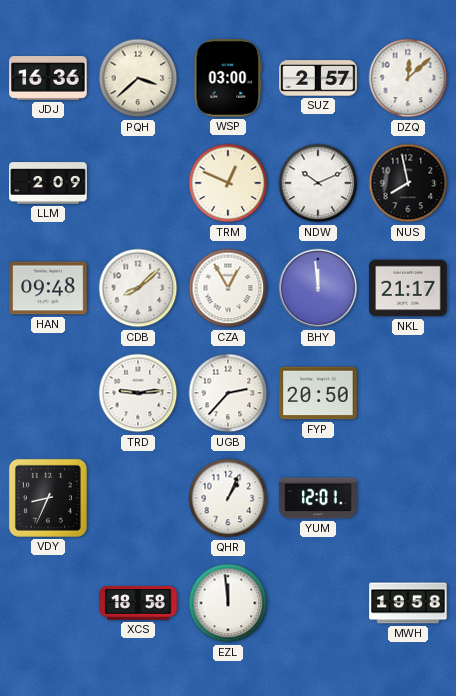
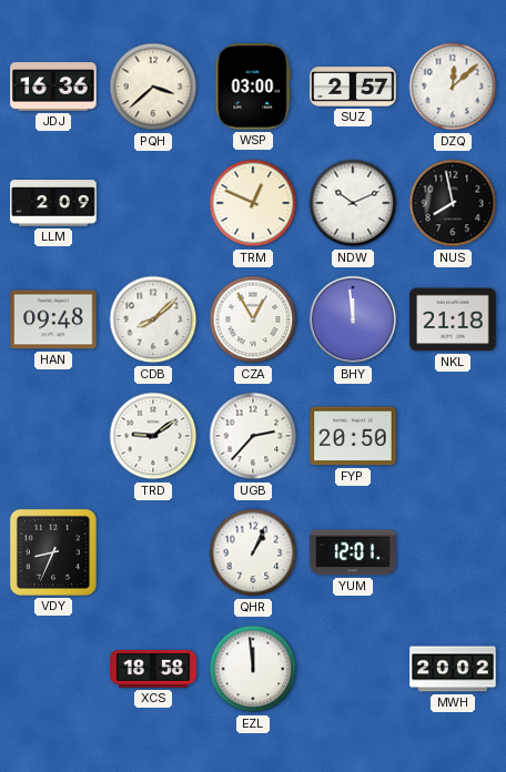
NKL: 21:17 -> 21:18 (453, 319)
TRD: 9:14 -> 9:09 (153, 436)
MWH: 19:58 -> 20:02 (453, 669)
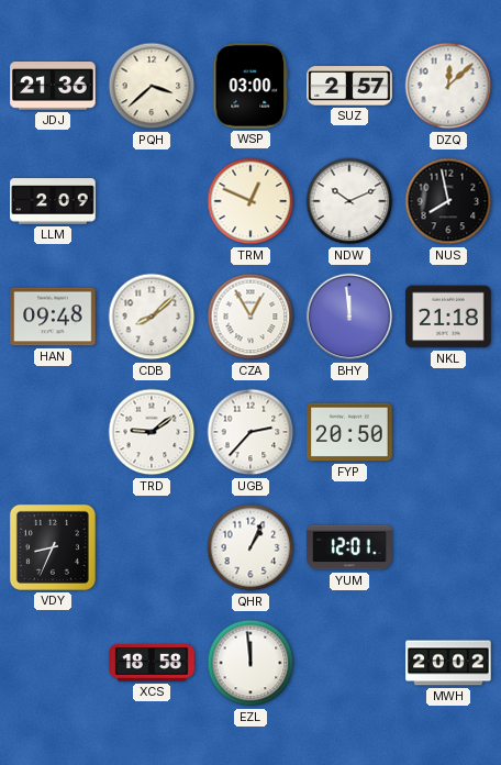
JDJ: 16:36 -> 21:36 (53, 87)
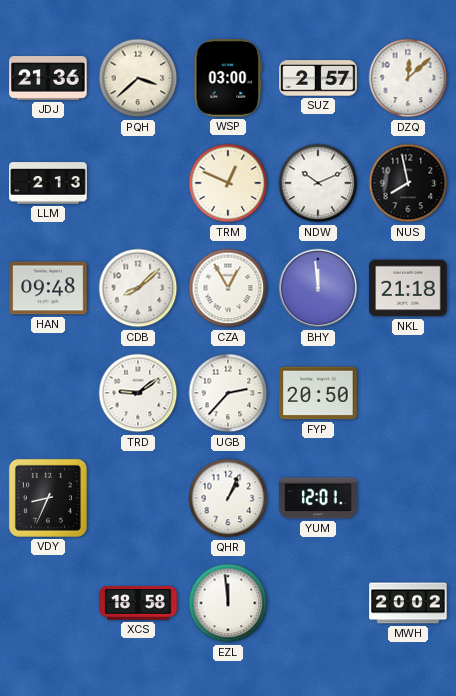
LLM: 2:09 -> 2:13 (48, 183)
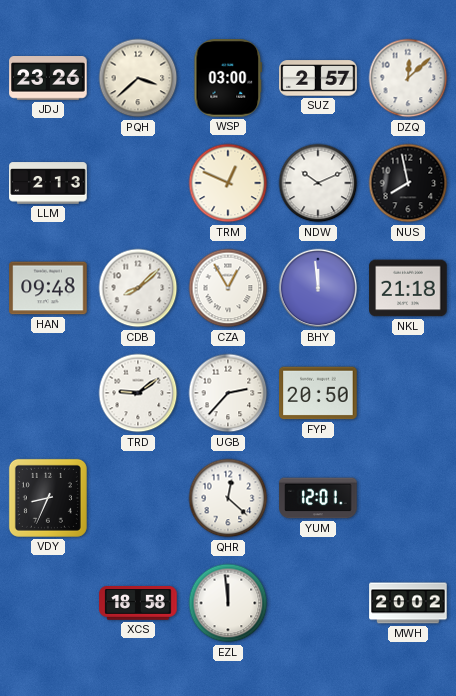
JDJ: 21:36 -> 23:26 (48, 79)
QHR: 1:04 -> 12:22 (228, 498)
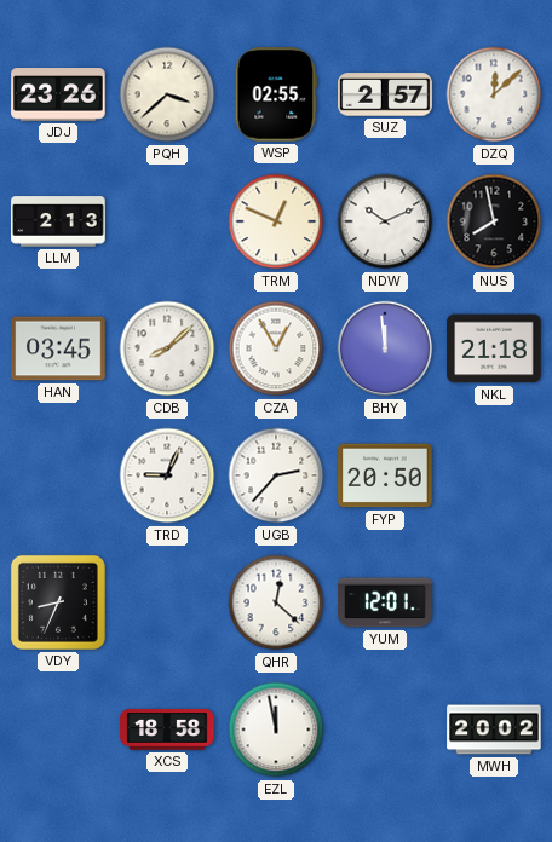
WSP: 03:00 -> 02:55 (276, 94)
HAN: 09:48 -> 03:45 (58, 348)
TRD: 9:09 -> 9:04 (167, 475)
EZL: 11:59 -> 11:58 (276, 729)
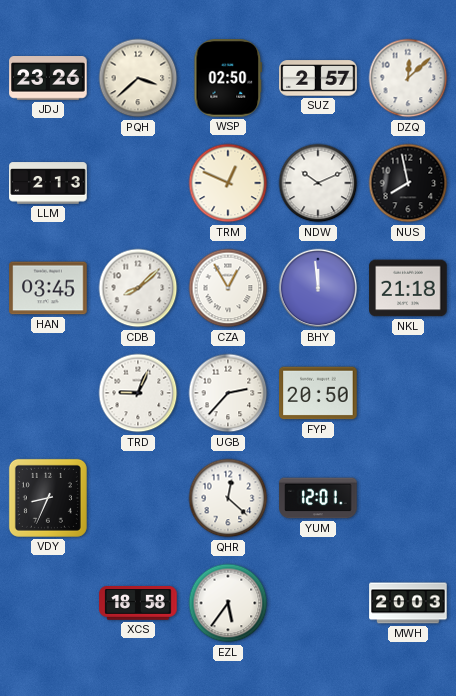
WSP: 02:55 -> 02:50 (228, 78)
EZL: 11:58 -> 5:36 (228, 603)
MWH: 20:02 -> 20:03 (408, 603)
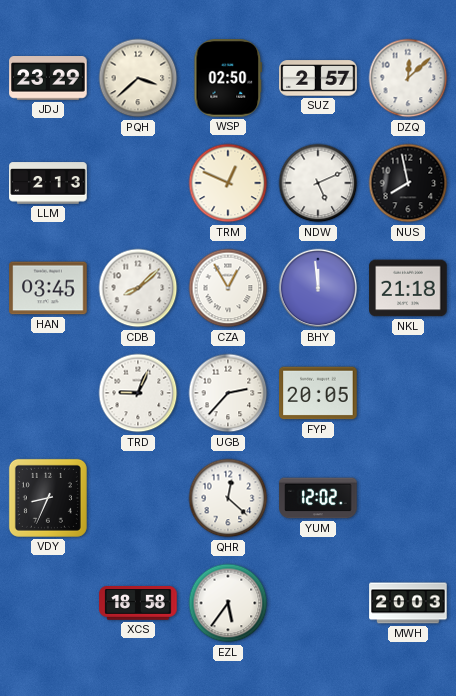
JDJ: 23:26 -> 23:29 (48, 79)
NDW: 10:11 -> 5:11 (318, 183)
FYP: 20:50 -> 20:05 (318, 393)
YUM: 12:01 -> 12:02 (318, 498)
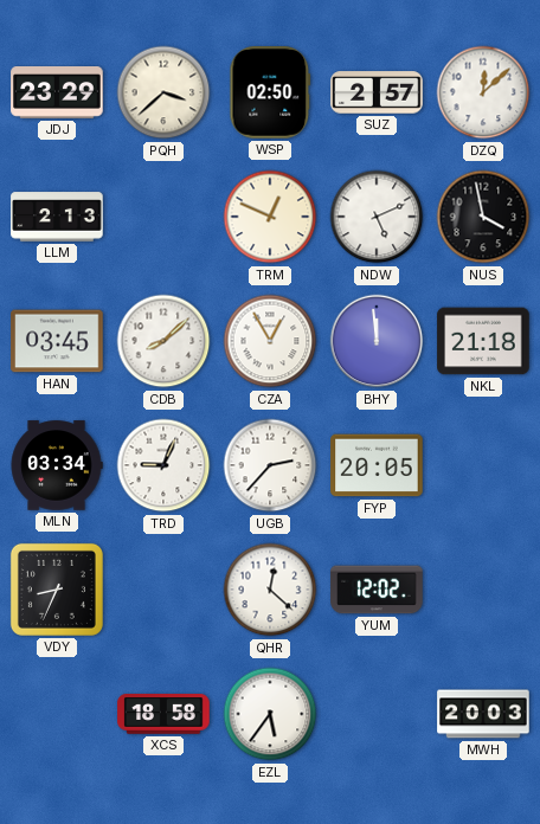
NUS: 7:58 -> 3:58 (483, 217)
MLN: none -> 03:34 (57, 465)
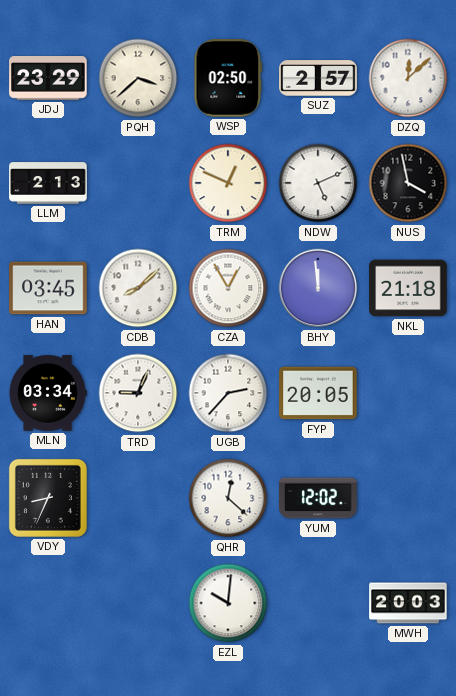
XCS: 18:58 -> none (163, 715)
EZL: 5:36 -> 10:01 (228, 603)
